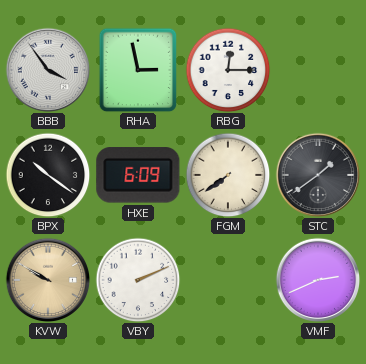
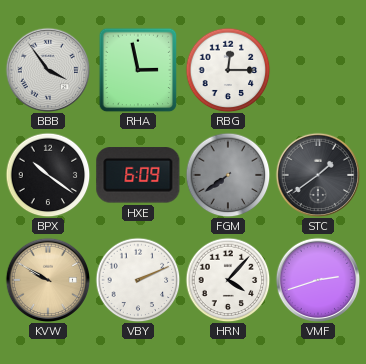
FGM dial: cream -> grey (228, 175)
HRN: none -> 4:07 (228, 280)
VMF: 2:41 -> 2:42 (318, 280)
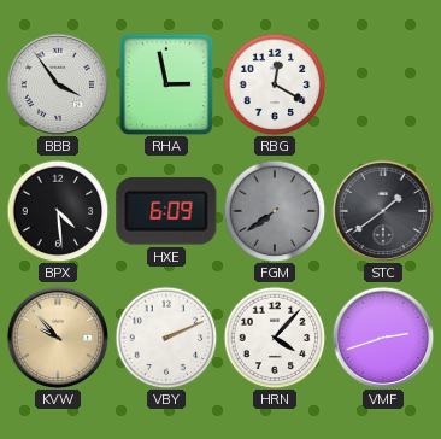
RBG: 12:15 -> 12:20 (275, 84)
BPX: 10:21 -> 4:29 (58, 211)
KVW: 9:50 -> 9:53 (58, 338)
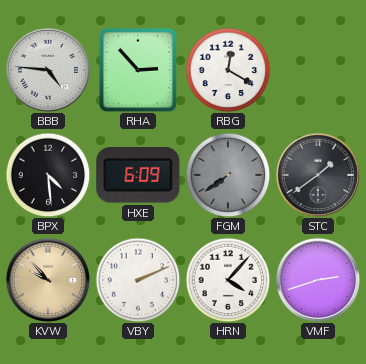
BBB: 3:54 -> 4:46 (48, 70)
RHA: 2:58 -> 2:53 (138, 70)
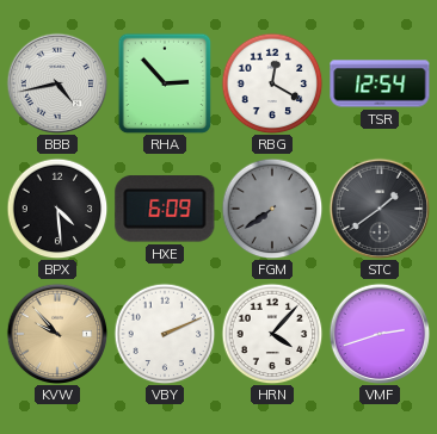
BBB: 4:46 -> 4:43 (57, 83)
TSR: none -> 12:54 (380, 83)
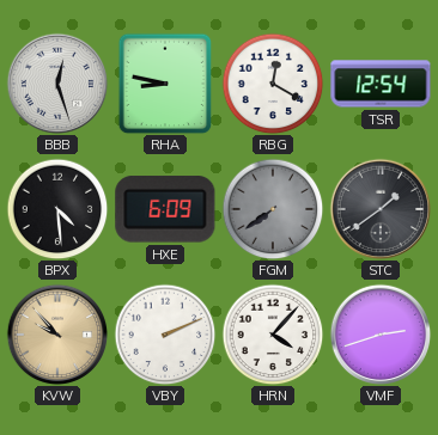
BBB: 4:43 -> 12:27 (57, 84)
RHA: 2:53 -> 8:47 (165, 84)
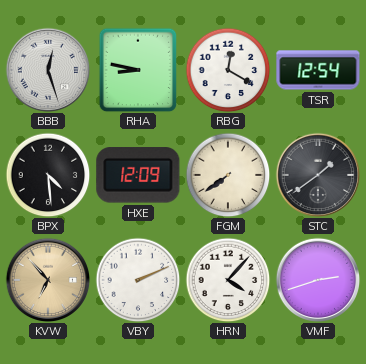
HXE: 6:09 -> 12:09 (138, 175)
FGM dial: grey -> cream (228, 175)
KVW: 9:53 -> 6:53 (48, 280)
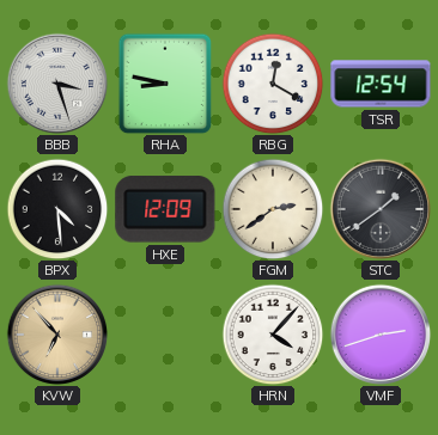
BBB: 12:27 -> 3:27 (57, 84)
FGM: 7:39 -> 2:39 (273, 209)
VBY: 2:11 -> none (138, 280)
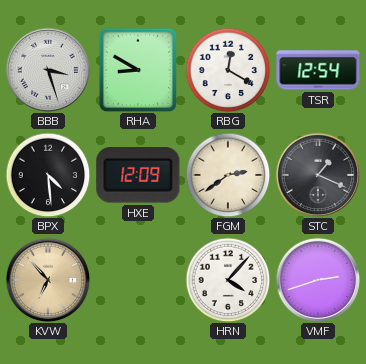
RHA: 8:47 -> 8:50 (138, 70)
STC: 1:39 -> 1:19 (318, 175)
